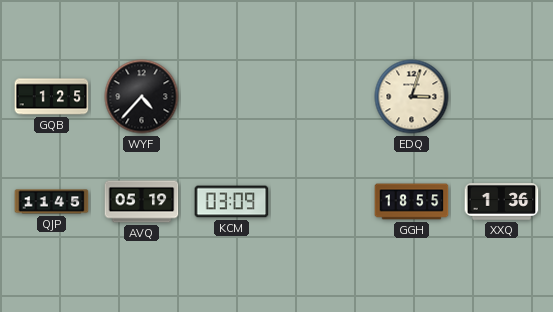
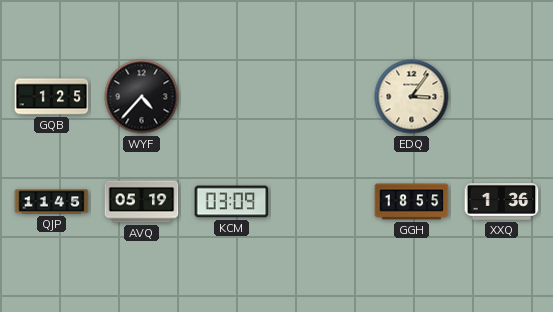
EDQ: 3:03 -> 3:06 (412, 97)
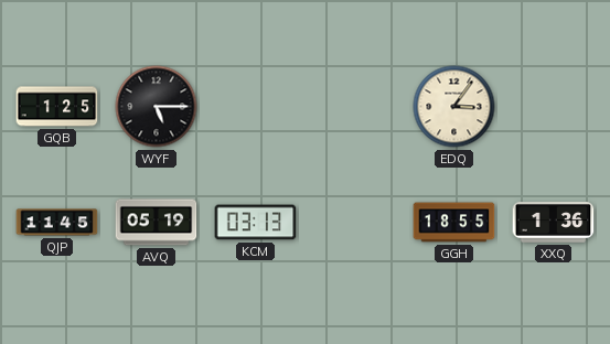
WYF: 4:37 -> 5:15 (157, 107)
KCM: 03:09 -> 03:13 (256, 223)
